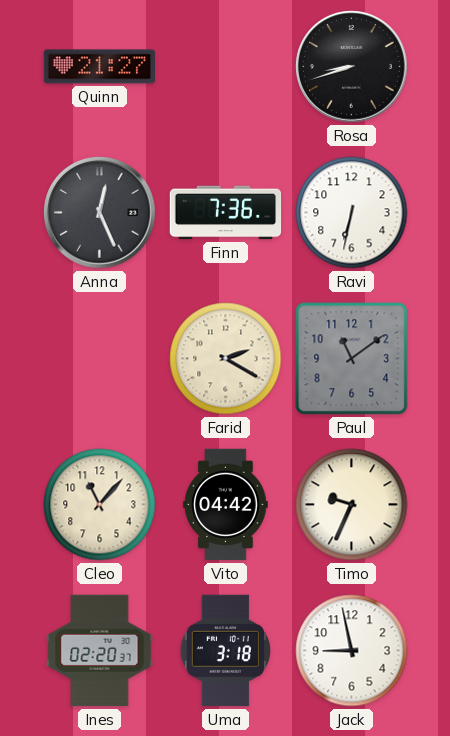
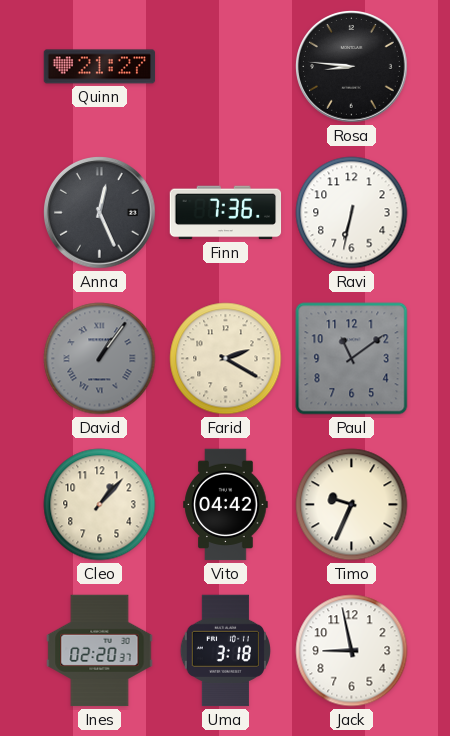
Rosa: 8:42 -> 8:46 (352, 67)
David: none -> 1:06 (100, 359)
Cleo: 11:07 -> 1:07 (100, 505)
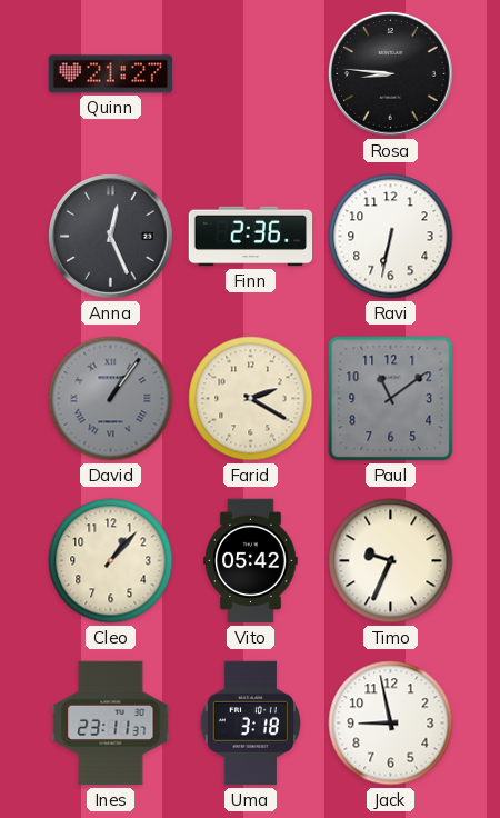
Finn: 7:36 -> 2:36 (251, 237)
Vito: 04:42 -> 05:42 (251, 561)
Ines: 02:20 -> 23:11 (111, 724)
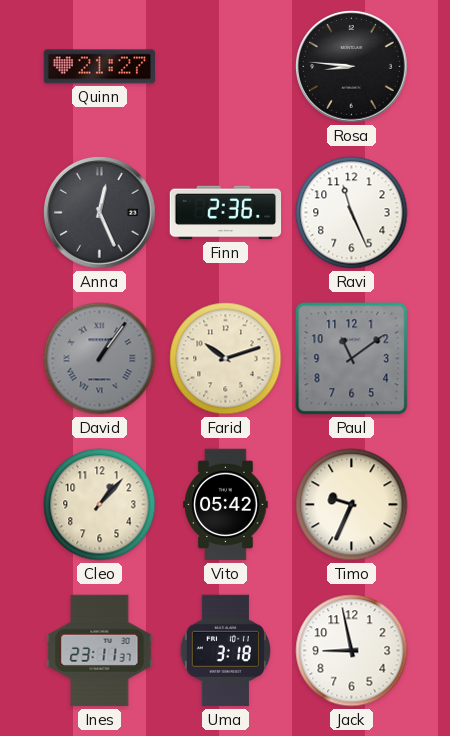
Ravi: 6:32 -> 11:26 (352, 213)
Farid: 2:20 -> 10:12 (226, 359)
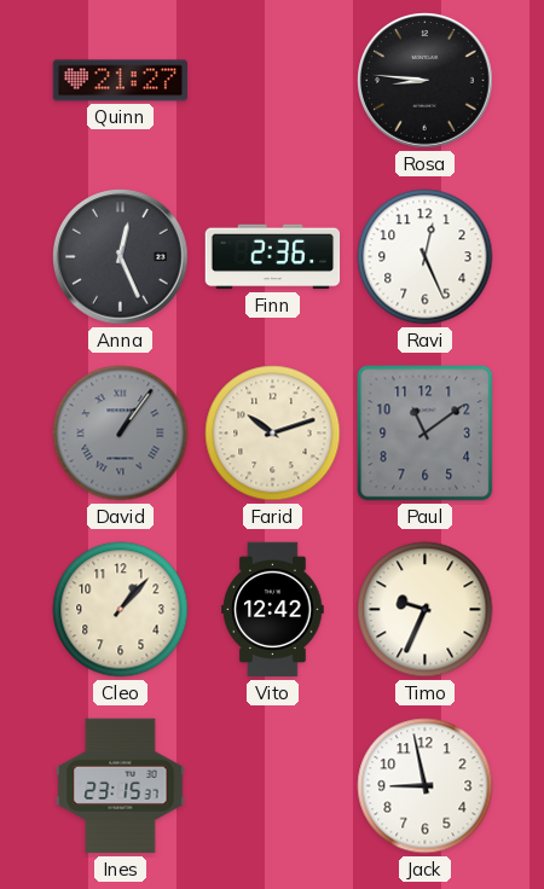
Ravi: 11:26 -> 12:26 (426, 257)
Vito: 05:42 -> 12:42 (273, 610)
Ines: 23:11 -> 23:15 (121, 786)
Uma: 3:18 -> none (225, 651)
